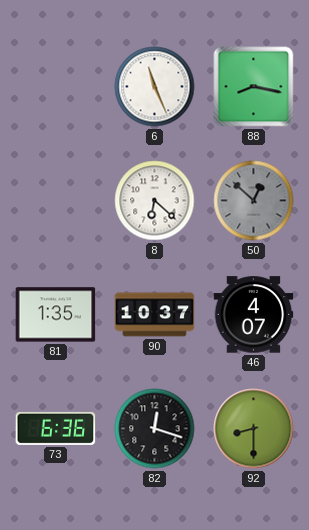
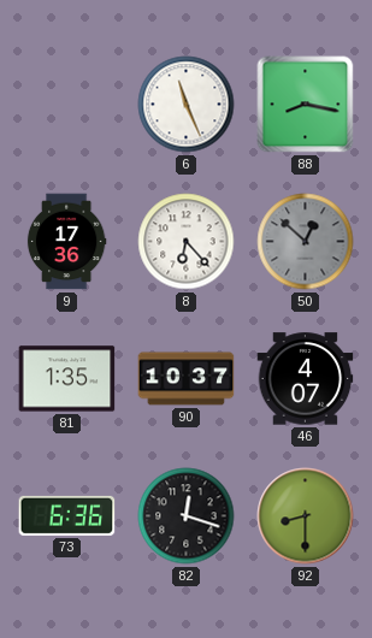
9: none -> 17:36 (66, 242)
8: 6:22 -> 6:23 (187, 242)
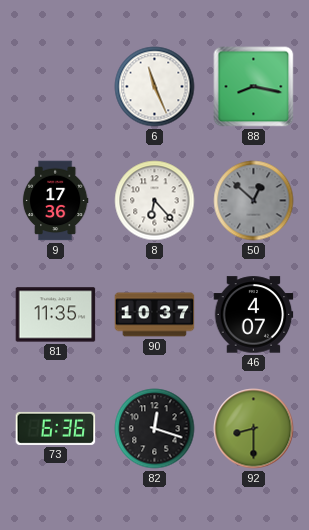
81: 1:35 -> 11:35 (56, 315)
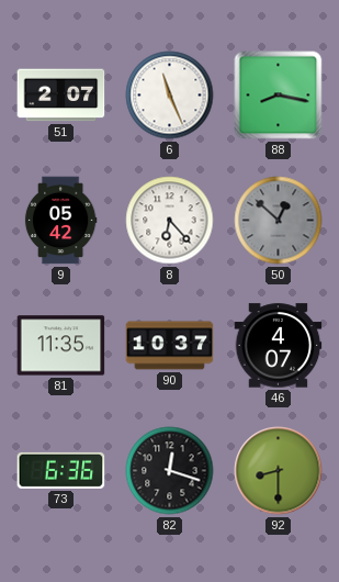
51: none -> 2:07 (61, 96)
9: 17:36 -> 05:42 (60, 221)
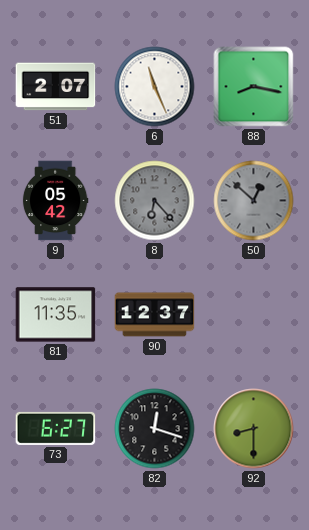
8 dial: white -> grey (155, 201)
90: 10:37 -> 12:37 (155, 315)
46: 4:07 -> none (279, 346)
73: 6:36 -> 6:27 (56, 428)
